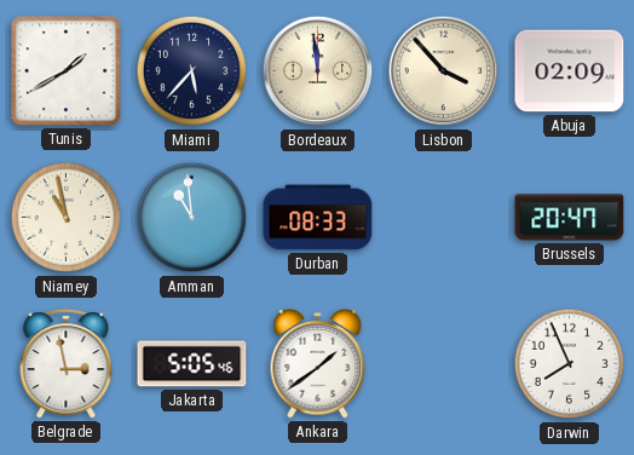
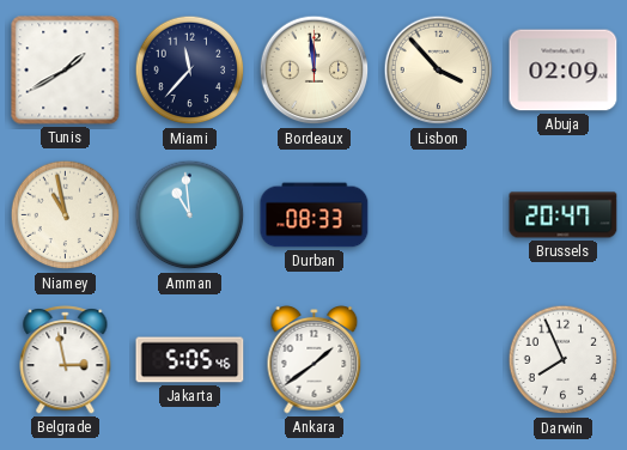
Miami: 5:37 -> 11:37 (190, 71)
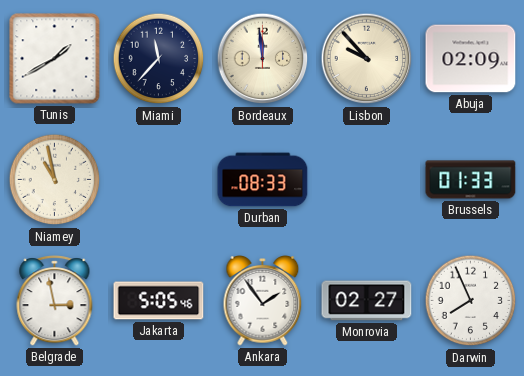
Lisbon: 3:53 -> 9:53 (367, 59)
Amman: 10:59 -> none (190, 215)
Brussels: 20:47 -> 01:33 (471, 180)
Ankara: 1:39 -> 1:54 (263, 301)
Monrovia: none -> 02:27 (367, 301)
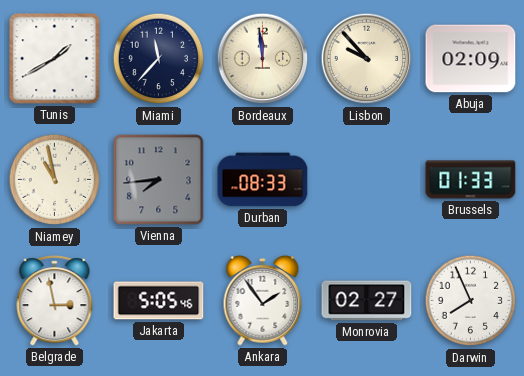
Vienna: none -> 7:44 (159, 180)
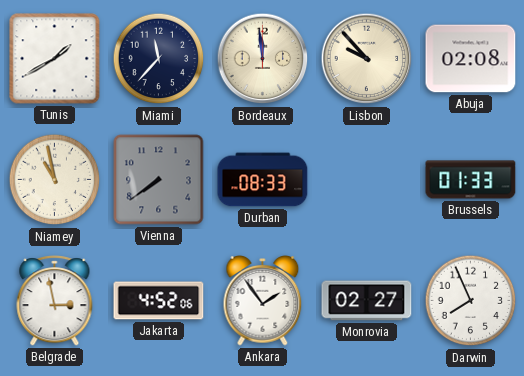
Abuja: 02:09 -> 02:08 (471, 59)
Vienna: 7:44 -> 7:39 (159, 180)
Jakarta: 5:05 -> 4:52 (159, 301)
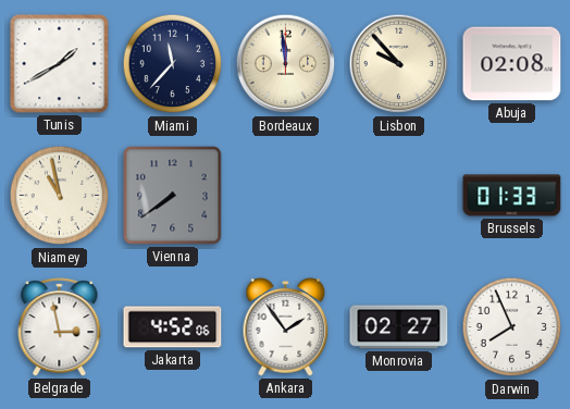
Durban: 08:33 -> none (263, 180)
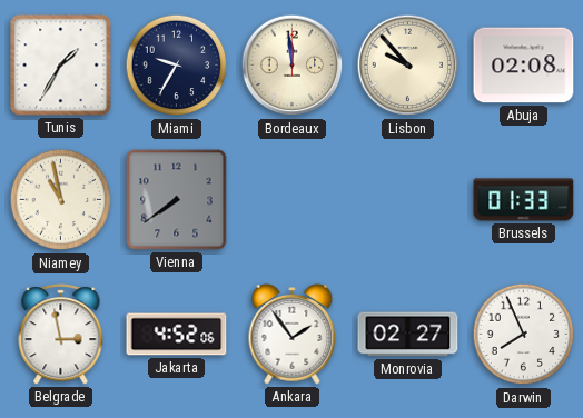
Tunis: 1:40 -> 1:35 (61, 66)
Miami: 11:37 -> 9:35 (177, 66)
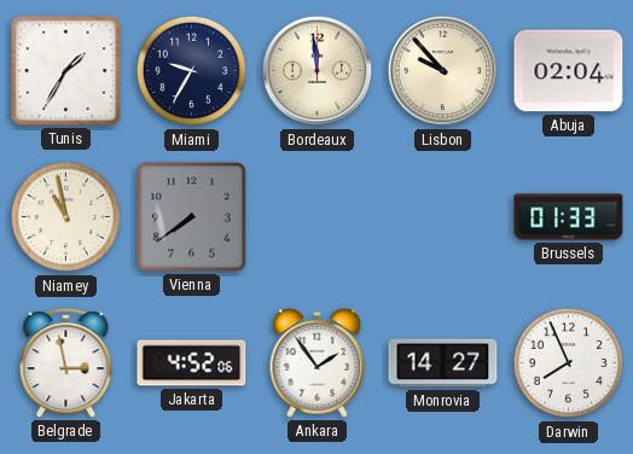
Abuja: 02:08 -> 02:04 (569, 71)
Monrovia: 02:27 -> 14:27 (443, 363)
